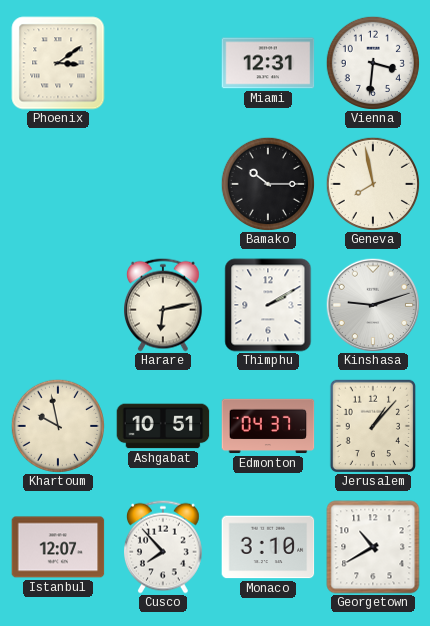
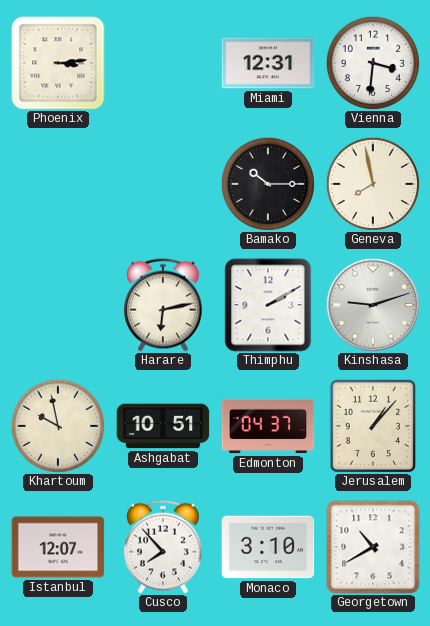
Phoenix: 3:09 -> 3:14 (58, 63)
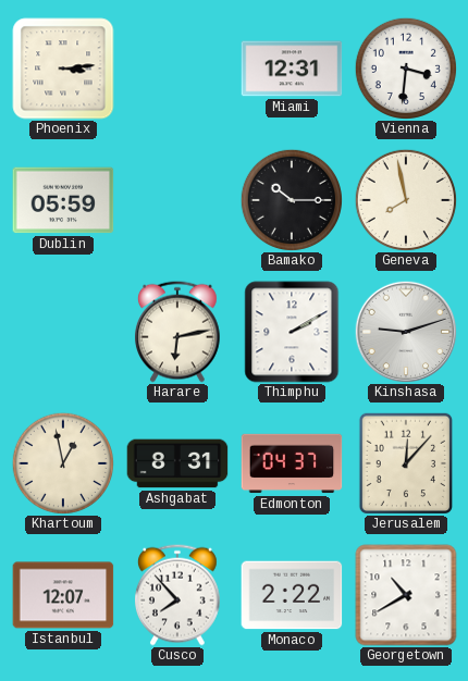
Dublin: none -> 05:59 (63, 200)
Khartoum: 9:58 -> 12:58 (63, 463)
Ashgabat: 10:51 -> 8:31 (177, 463)
Jerusalem: 1:07 -> 12:07 (405, 462)
Monaco: 3:10 -> 2:22 (292, 595)
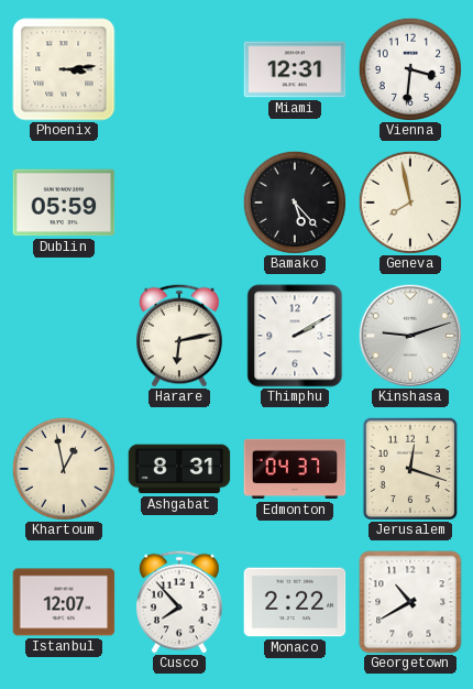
Bamako: 10:15 -> 5:23 (295, 203)
Jerusalem: 12:07 -> 12:18 (409, 468)
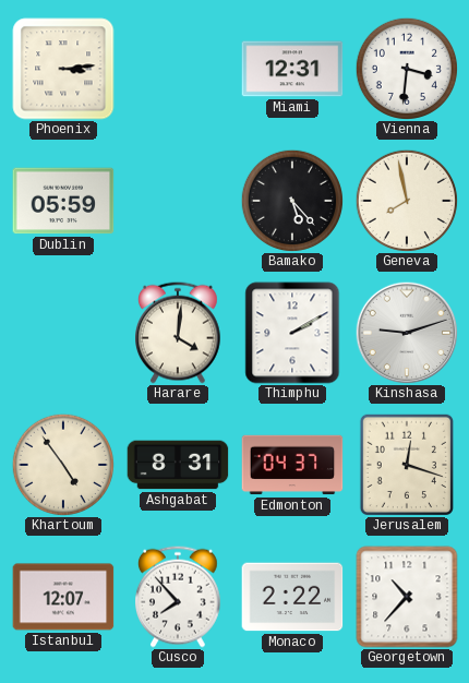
Harare: 6:13 -> 4:01 (179, 333)
Khartoum: 12:58 -> 4:54 (63, 465)
Georgetown: 10:40 -> 10:37 (407, 597)
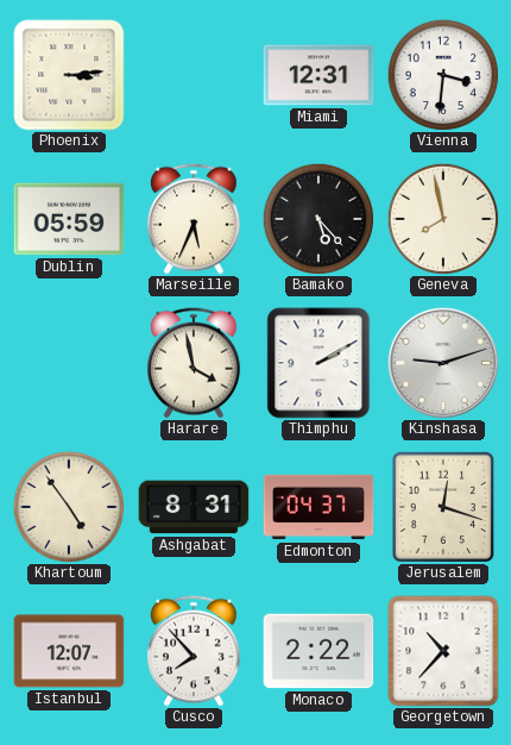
Marseille: none -> 5:34 (195, 219)
Harare: 4:01 -> 3:58 (195, 363)
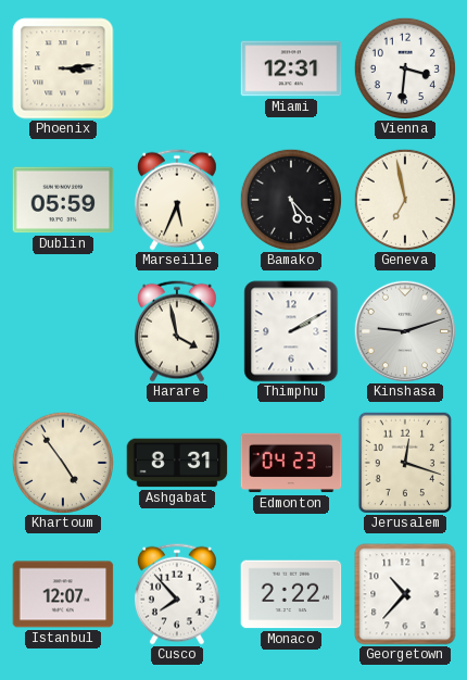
Geneva: 7:58 -> 6:58 (405, 200)
Edmonton: 04:37 -> 04:23 (291, 463)
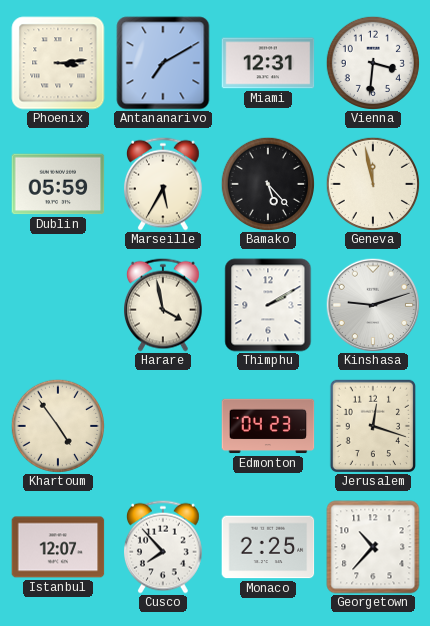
Antananarivo: none -> 7:10 (163, 63)
Marseille: 5:34 -> 5:35 (164, 184)
Geneva: 6:58 -> 11:58 (373, 184)
Ashgabat: 8:31 -> none (177, 463)
Monaco: 2:22 -> 2:25 (268, 547)
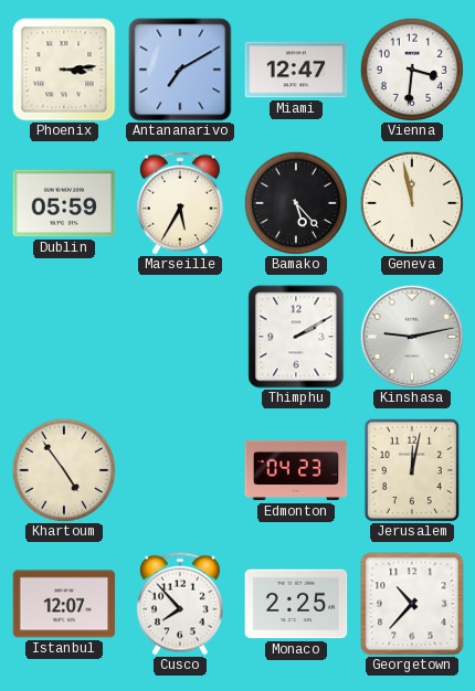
Miami: 12:31 -> 12:47 (296, 70)
Harare: 3:58 -> none (164, 305)
Kinshasa: 9:12 -> 9:13 (412, 337)
Jerusalem: 12:18 -> 12:02 (411, 469)
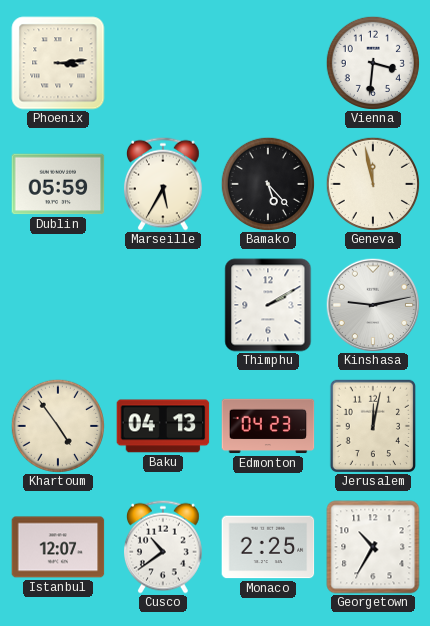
Antananarivo: 7:10 -> none (180, 70)
Miami: 12:47 -> none (296, 70)
Baku: none -> 04:13 (163, 426)
Cusco: 7:53 -> 10:39 (164, 547)
Georgetown: 10:37 -> 10:35 (373, 547)
